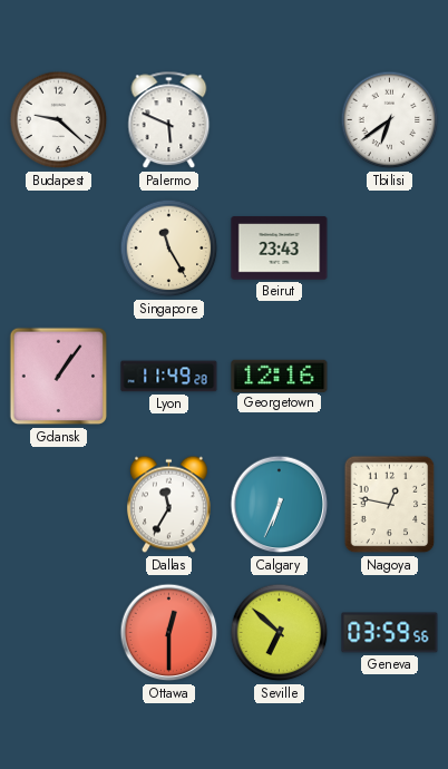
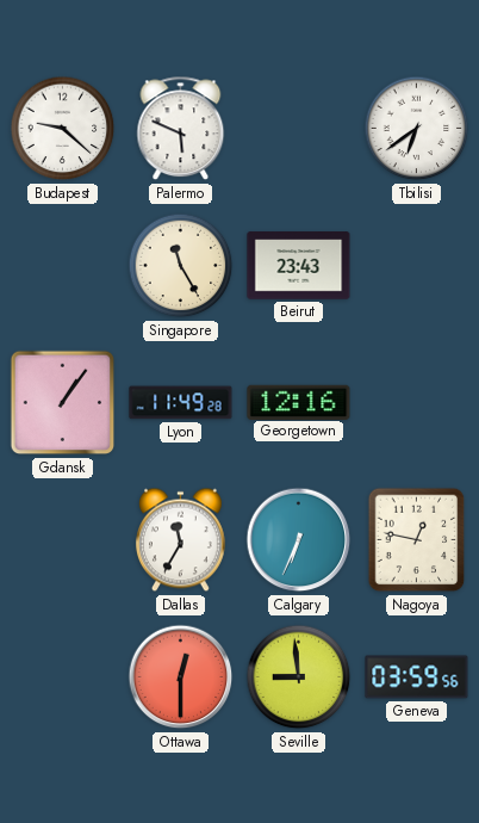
Seville: 6:52 -> 8:59 (299, 677)
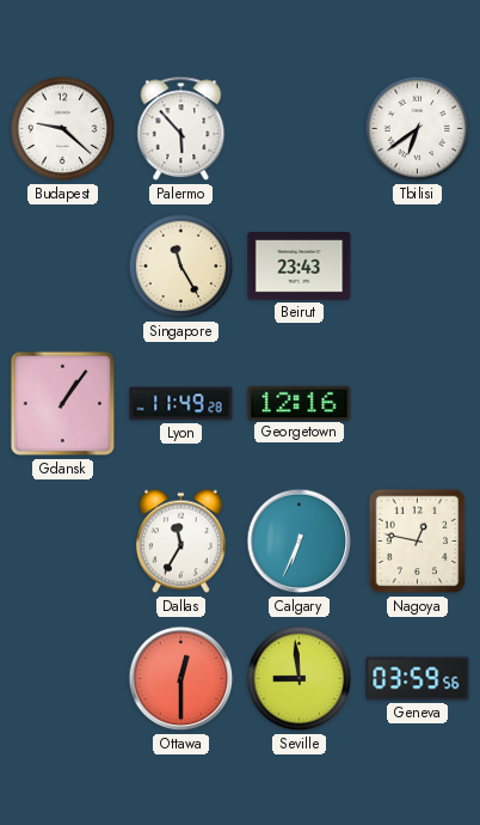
Palermo: 5:49 -> 5:53 (181, 129)
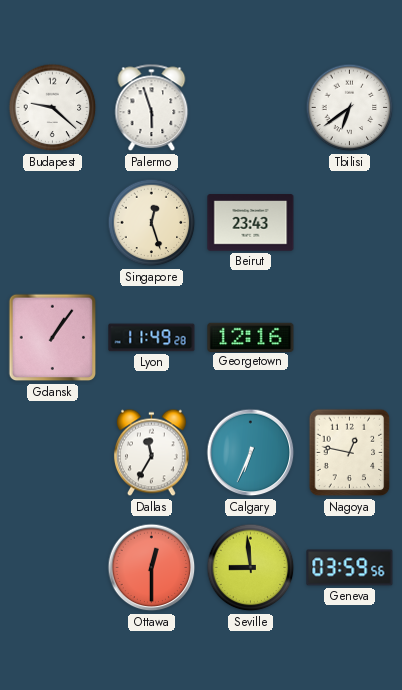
Palermo: 5:53 -> 5:57 (152, 108)
Singapore: 11:25 -> 12:27 (152, 223)
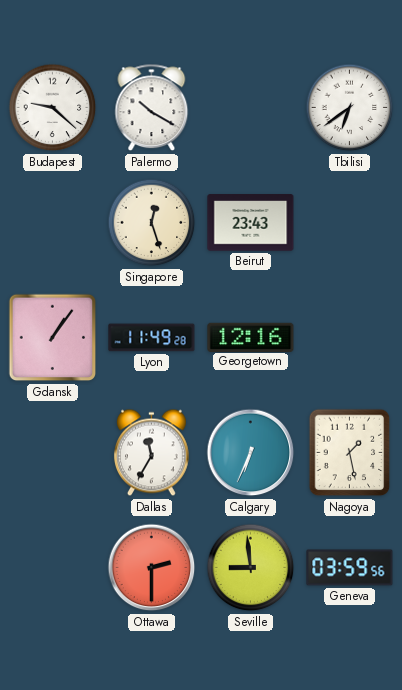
Palermo: 5:57 -> 10:20 (152, 108)
Nagoya: 12:47 -> 1:28 (350, 453)
Ottawa: 12:30 -> 2:30 (152, 568)
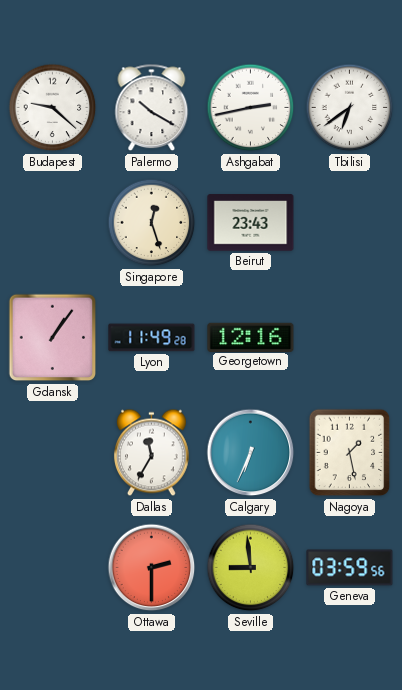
Ashgabat: none -> 2:43 (251, 108)
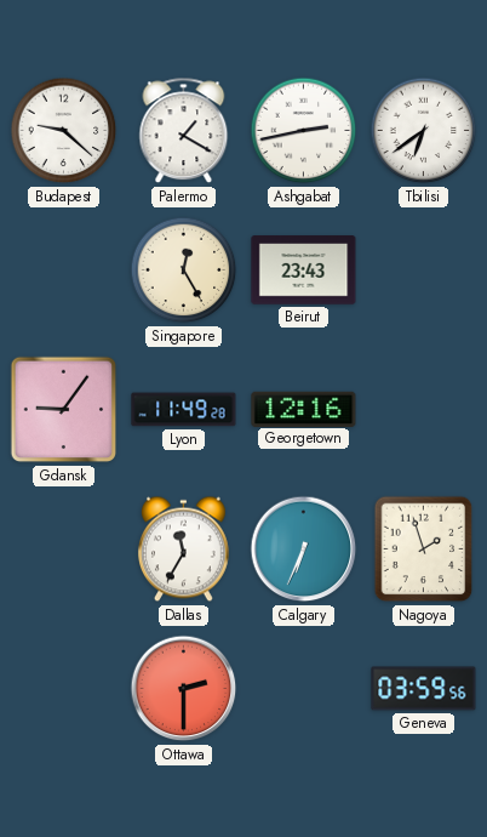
Palermo: 10:20 -> 1:20 (184, 131)
Singapore: 12:27 -> 12:25 (184, 271)
Gdansk: 1:06 -> 9:06 (64, 410)
Nagoya: 1:28 -> 1:57 (424, 550)
Seville: 8:59 -> none (251, 568)
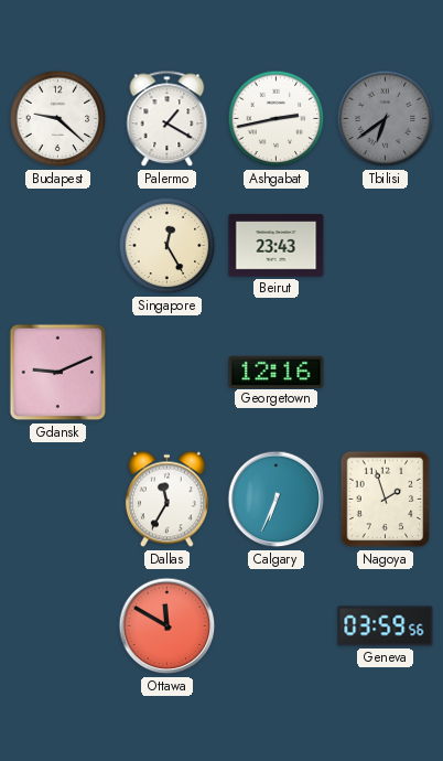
Tbilisi dial: white -> grey (386, 119)
Gdansk: 9:06 -> 9:11 (58, 373)
Lyon: 11:49 -> none (184, 410)
Ottawa: 2:30 -> 11:50 (168, 626)
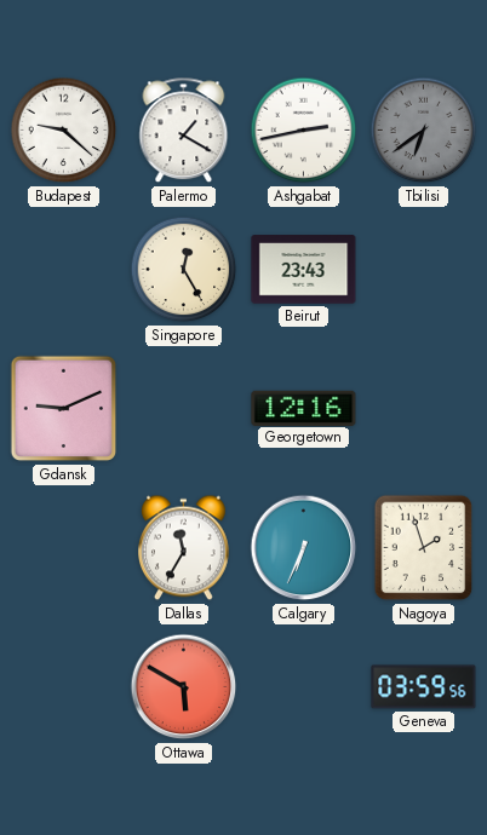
Ottawa: 11:50 -> 5:50 (184, 687)
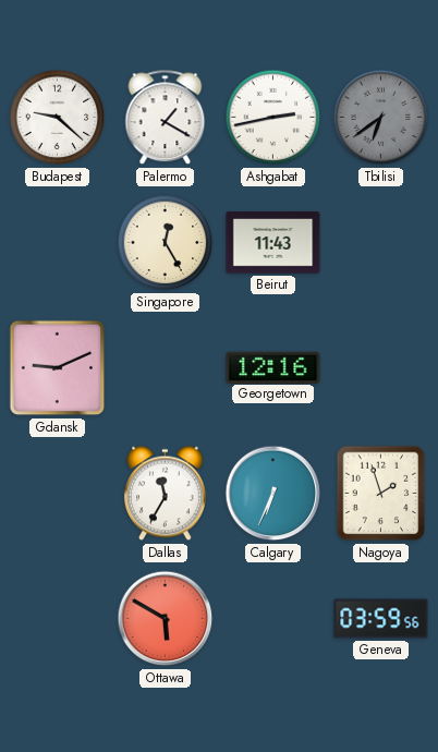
Beirut: 23:43 -> 11:43 (273, 243)
